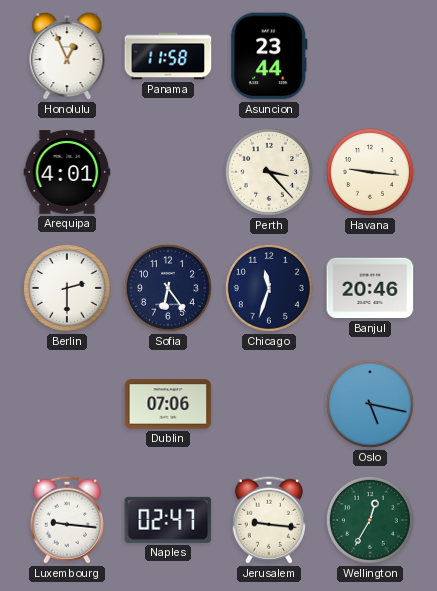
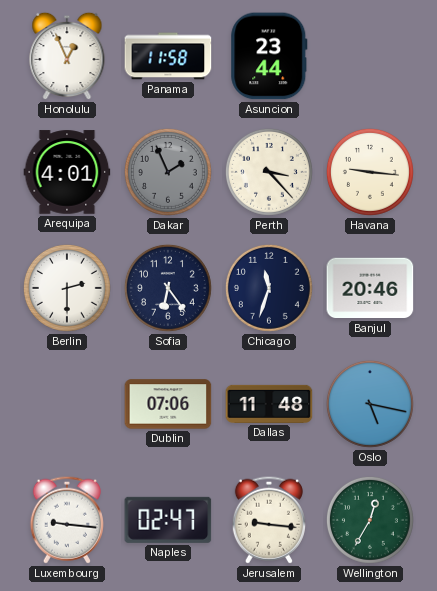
Dakar: none -> 1:56 (168, 172)
Dallas: none -> 11:48 (269, 404)
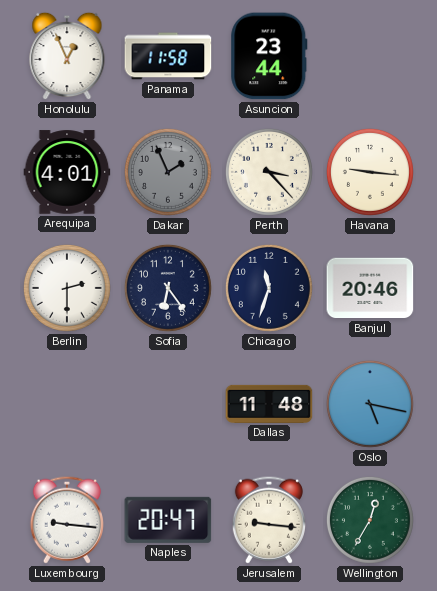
Dublin: 07:06 -> none (168, 404)
Naples: 02:47 -> 20:47 (168, 520)
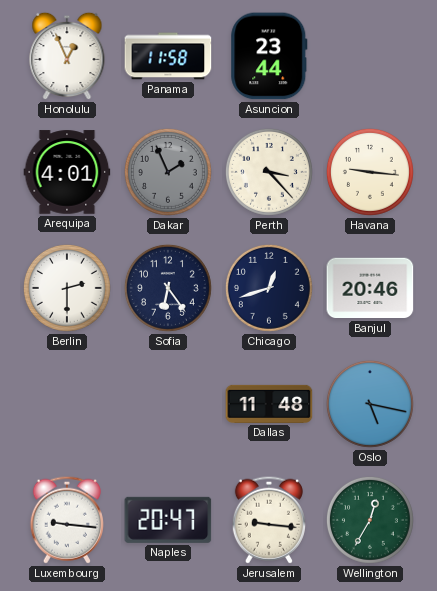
Chicago: 11:33 -> 12:42 (269, 288)
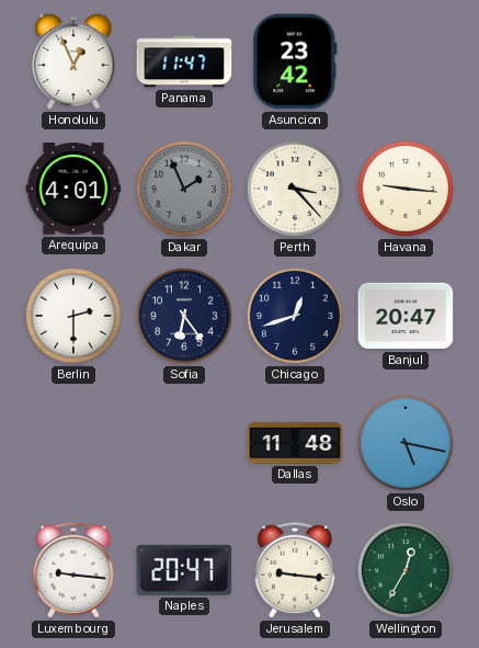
Panama: 11:58 -> 11:47 (184, 61)
Asuncion: 23:44 -> 23:42 (295, 61)
Banjul: 20:46 -> 20:47 (406, 316)
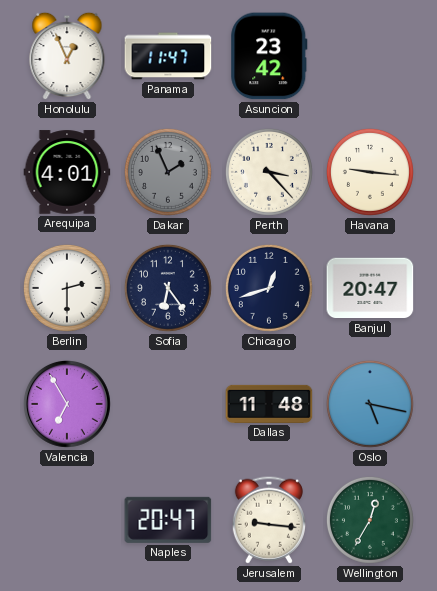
Valencia: none -> 6:55 (67, 404)
Luxembourg: 9:16 -> none (73, 570)
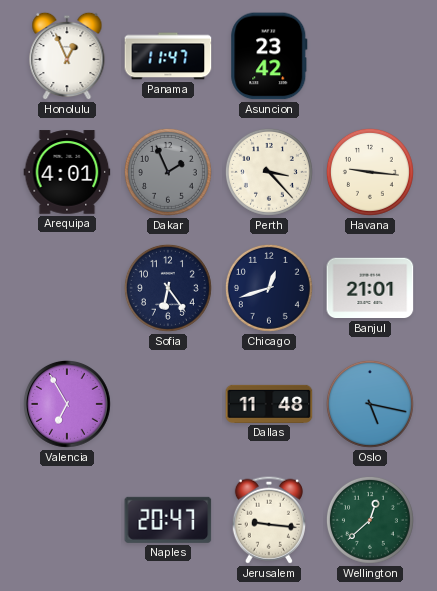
Berlin: 2:30 -> none (67, 288)
Banjul: 20:47 -> 21:01 (370, 288)
Wellington: 12:35 -> 12:38 (370, 520)
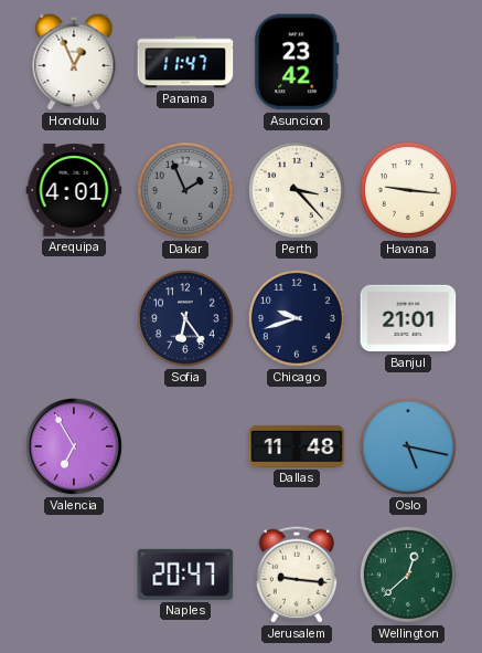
Chicago: 12:42 -> 9:42 (297, 318)
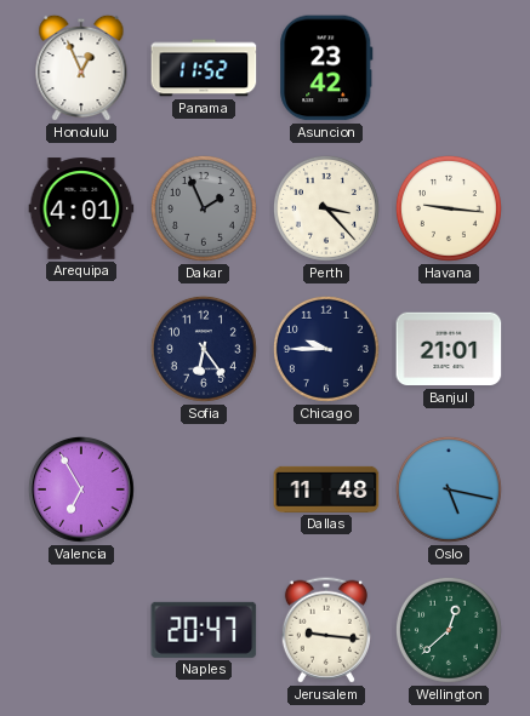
Panama: 11:47 -> 11:52 (204, 68)
Chicago: 9:42 -> 9:45 (326, 349)
